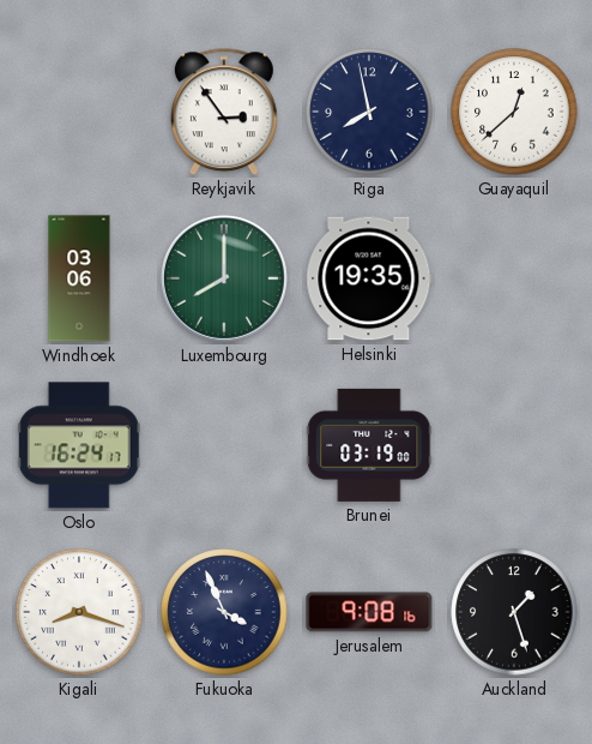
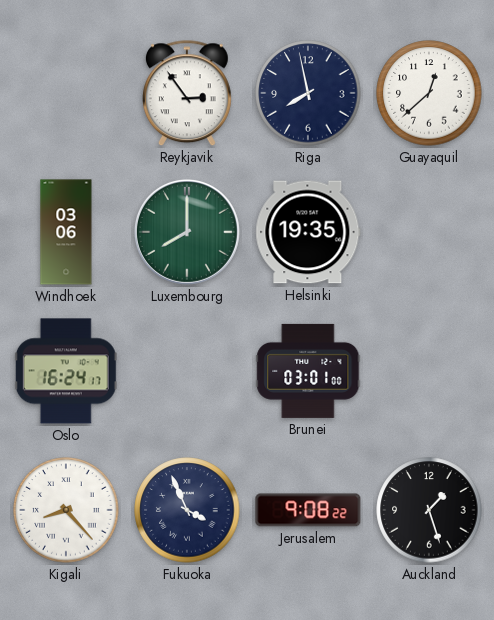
Brunei: 03:19 -> 03:01 (308, 371)
Kigali: 8:18 -> 8:23 (66, 510)
Jerusalem: 9:08:16 -> 9:08:22 (308, 510)
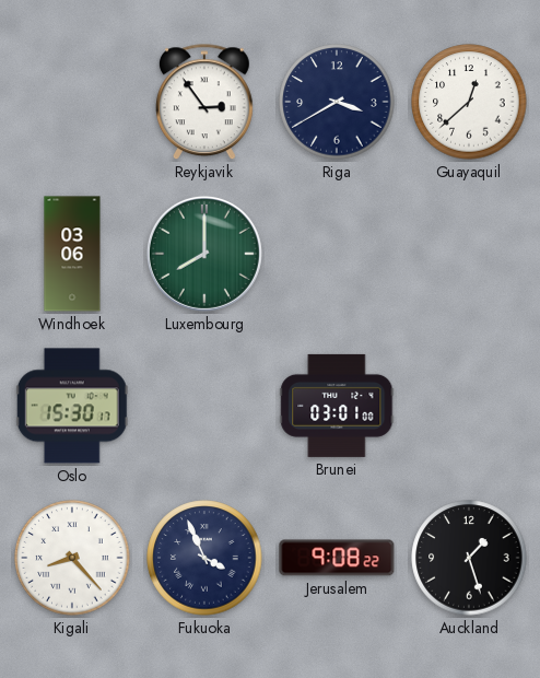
Riga: 7:58 -> 3:40 (337, 102)
Helsinki: 19:35 -> none (308, 232)
Oslo: 16:24 -> 15:30 (72, 406)
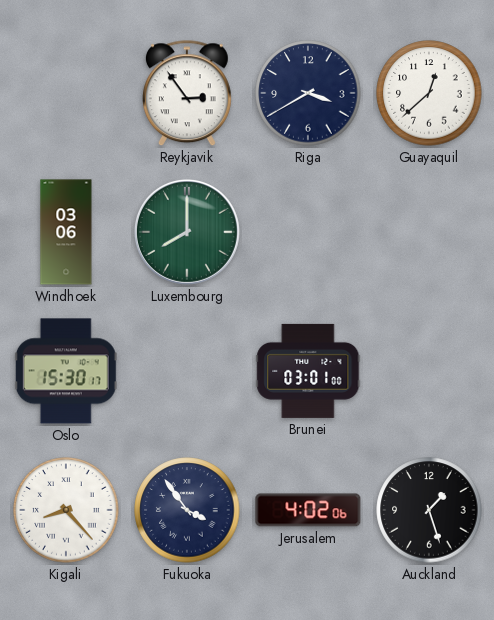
Fukuoka: 3:56 -> 3:54 (187, 510)
Jerusalem: 9:08 -> 4:02 (308, 510)
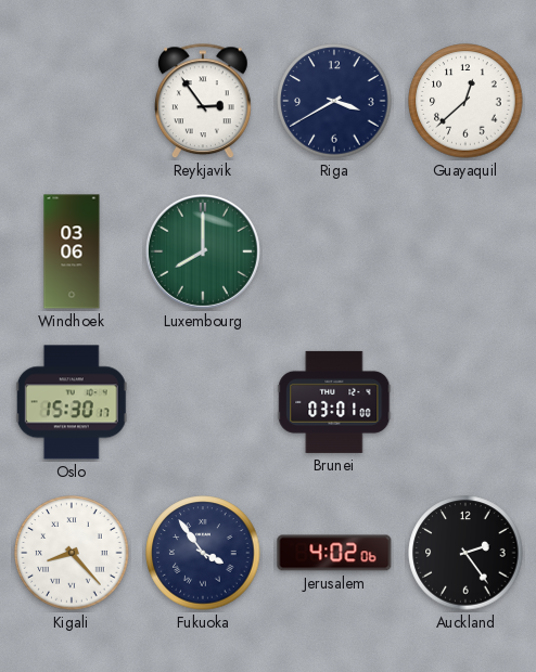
Auckland: 1:27 -> 2:24 (465, 553)
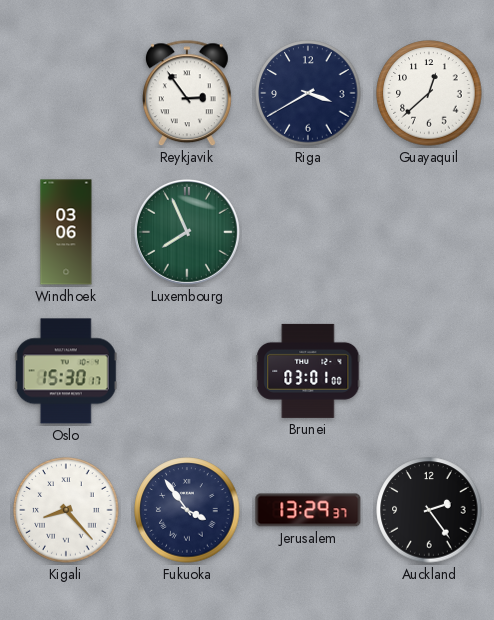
Luxembourg: 8:00 -> 7:56 (187, 232)
Jerusalem: 4:02 -> 13:29 (308, 510)
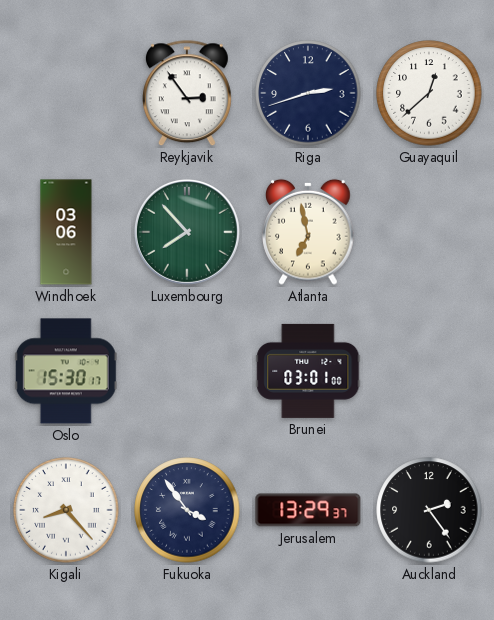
Riga: 3:40 -> 2:42 (308, 93)
Luxembourg: 7:56 -> 7:53 (187, 232)
Atlanta: none -> 6:58 (308, 232)
